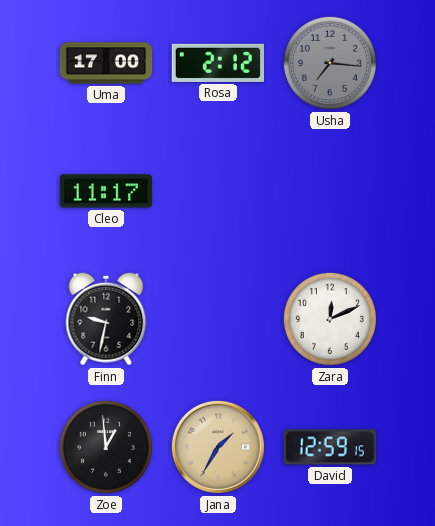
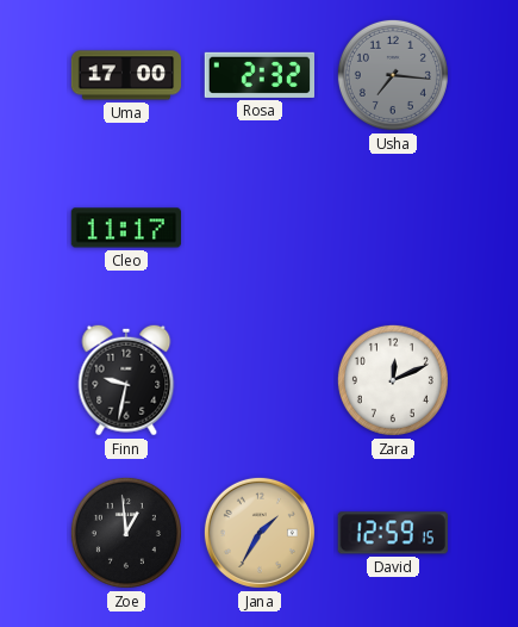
Rosa: 2:12 -> 2:32 (258, 75)
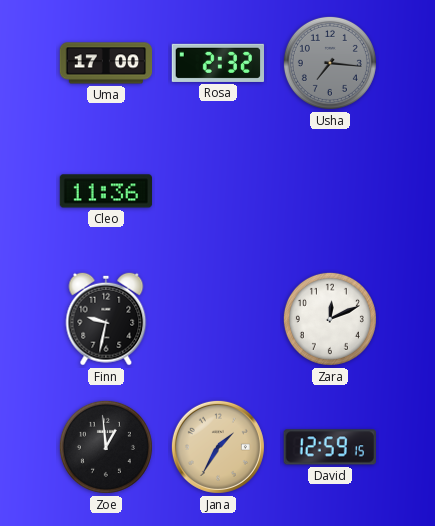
Cleo: 11:17 -> 11:36 (106, 191)
